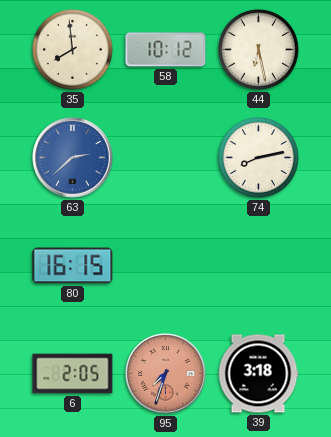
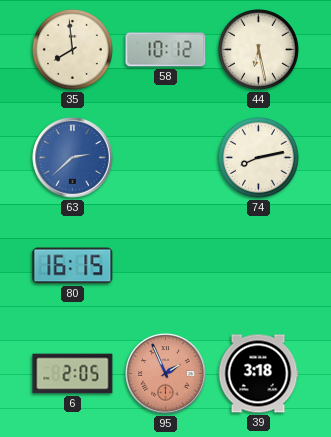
95: 7:33 -> 1:56 (166, 374)
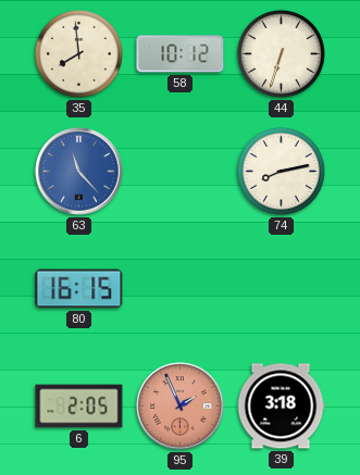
44: 6:28 -> 6:33 (281, 53)
63: 2:38 -> 11:23 (79, 172)
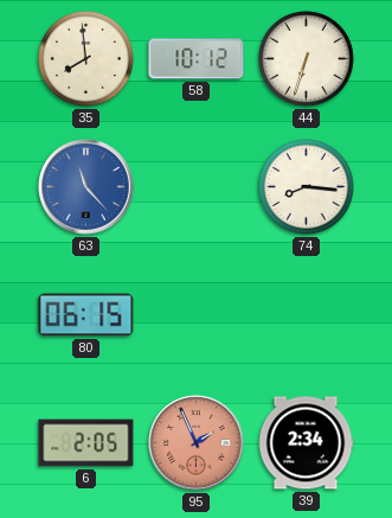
74: 8:13 -> 8:16 (306, 186)
80: 16:15 -> 06:15 (86, 315)
39: 3:18 -> 2:34 (306, 443)
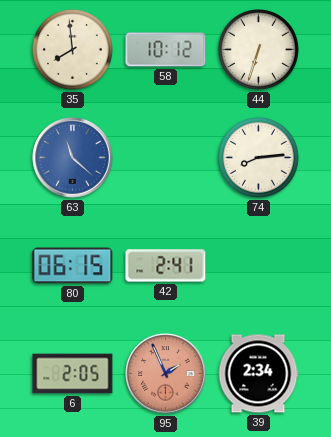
63: 11:23 -> 11:22 (73, 158)
74: 8:16 -> 8:14 (258, 157)
42: none -> 2:41 (166, 266)
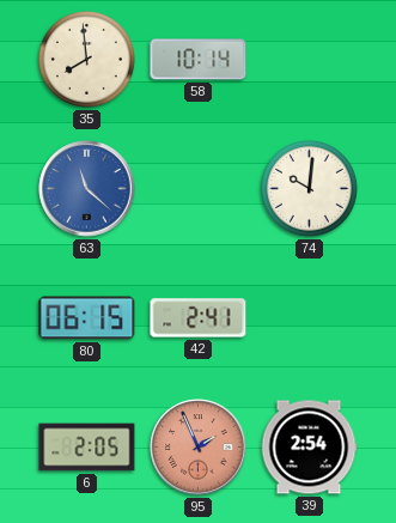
58: 10:12 -> 10:14 (199, 60)
44: 6:33 -> none (258, 49)
74: 8:14 -> 10:01 (309, 188)
39: 2:34 -> 2:54 (309, 448)
